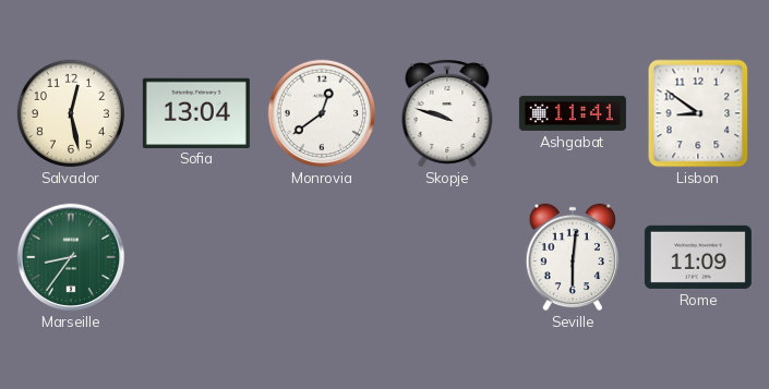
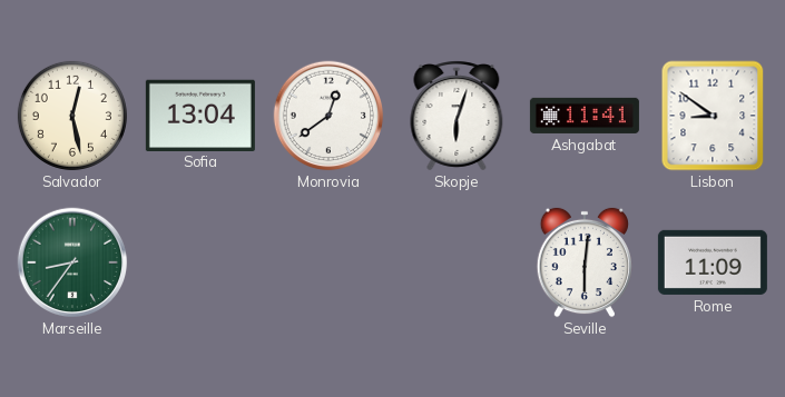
Skopje: 9:48 -> 6:03 (457, 116)
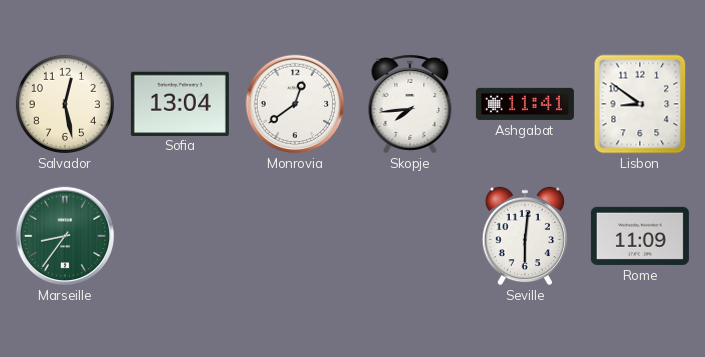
Skopje: 6:03 -> 7:44 (410, 104)
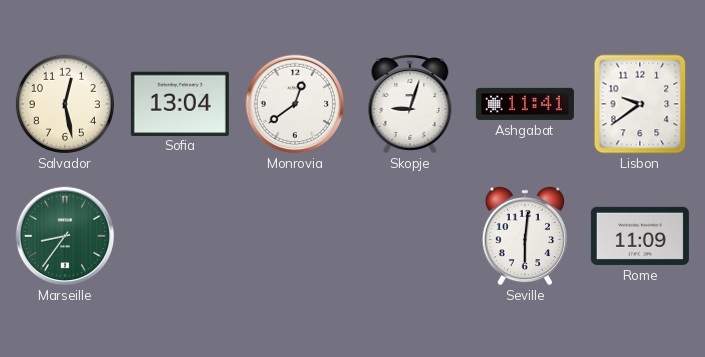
Skopje: 7:44 -> 9:03 (410, 104)
Lisbon: 8:51 -> 9:39 (640, 104)
